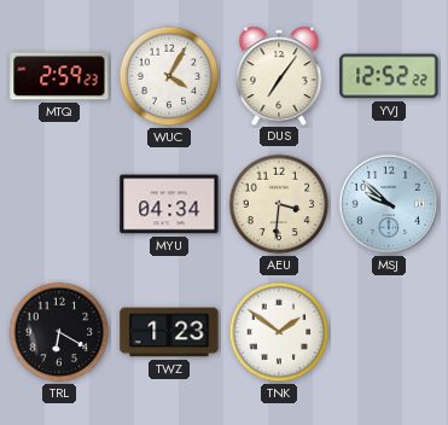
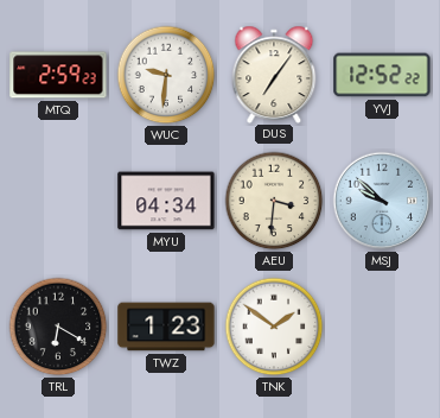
WUC: 4:05 -> 9:31 (166, 75)
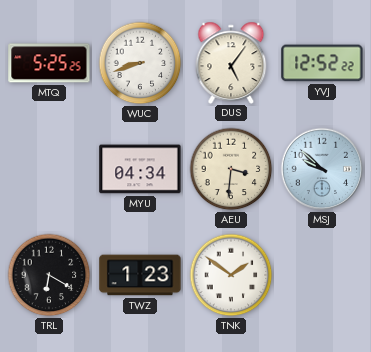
MTQ: 2:59 -> 5:25 (49, 63)
WUC: 9:31 -> 8:42 (140, 63)
DUS: 7:06 -> 5:06 (231, 62)
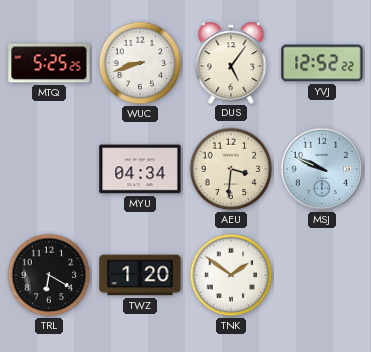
MSJ: 9:52 -> 9:49 (322, 169)
TWZ: 1:23 -> 1:20 (140, 275)
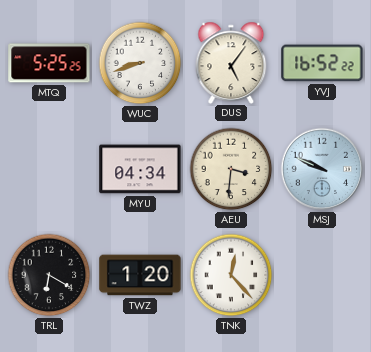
YVJ: 12:52 -> 16:52 (322, 63)
TNK: 1:51 -> 12:23 (231, 275)
